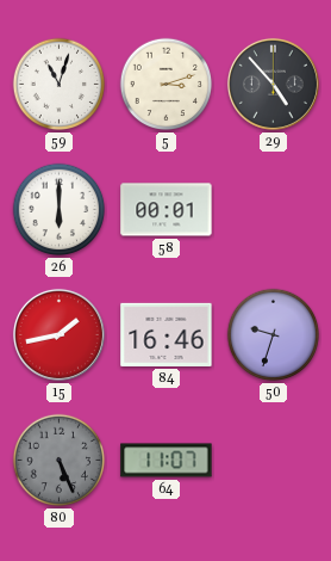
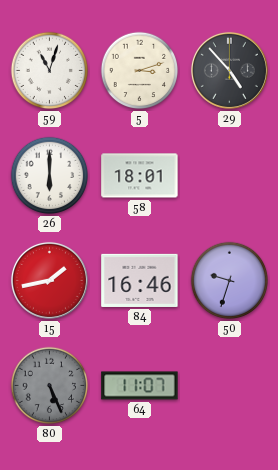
58: 00:01 -> 18:01 (140, 176)
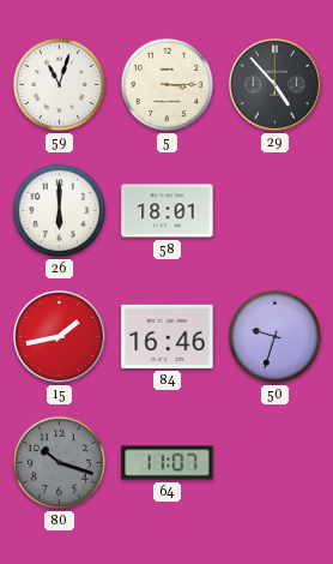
5: 3:12 -> 3:15 (168, 85)
80: 5:26 -> 10:18 (60, 463)
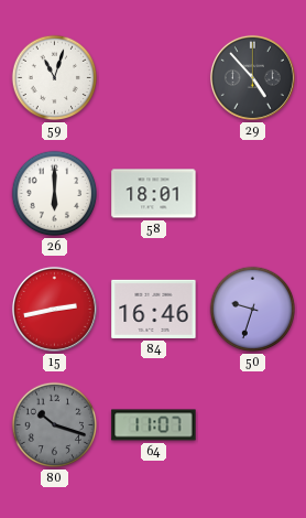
5: 3:15 -> none (168, 85)
15: 1:43 -> 2:43 (54, 309)
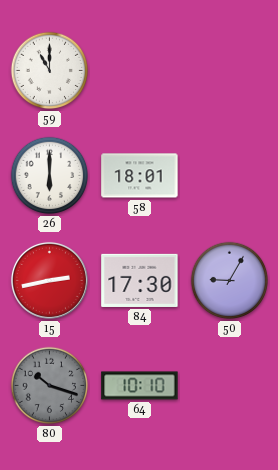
59: 11:03 -> 11:00 (50, 71)
29: 4:53 -> none (252, 77)
84: 16:46 -> 17:30 (140, 280)
50: 9:33 -> 9:05 (230, 281)
64: 11:07 -> 10:10 (140, 386)
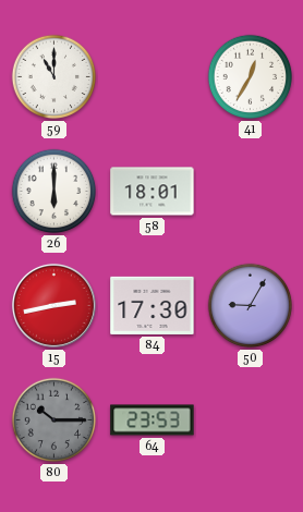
41: none -> 12:35 (251, 77)
80: 10:18 -> 10:15 (54, 420)
64: 10:10 -> 23:53 (153, 420)
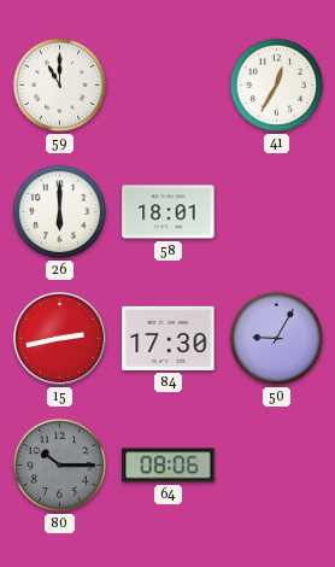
64: 23:53 -> 08:06 (169, 466)
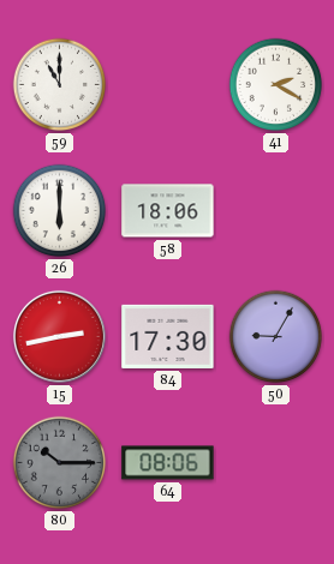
41: 12:35 -> 2:20 (276, 85)
58: 18:01 -> 18:06 (168, 211)
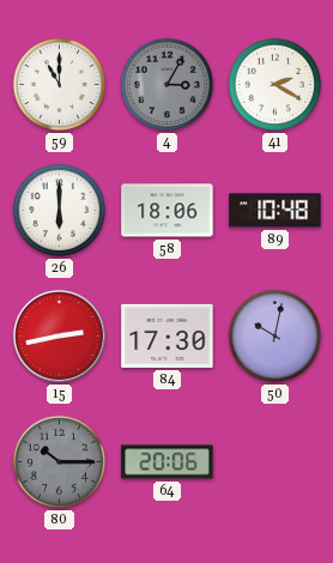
4: none -> 3:05 (168, 85)
89: none -> 10:48 (276, 211)
50: 9:05 -> 10:02 (276, 337)
64: 08:06 -> 20:06 (168, 462)
